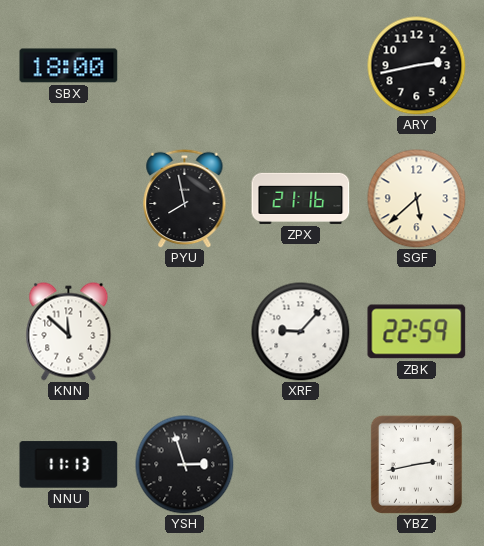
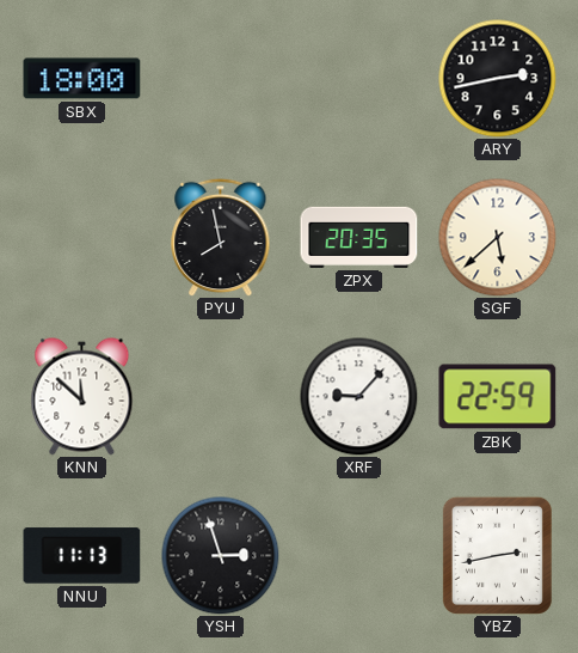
ZPX: 21:16 -> 20:35 (359, 237)
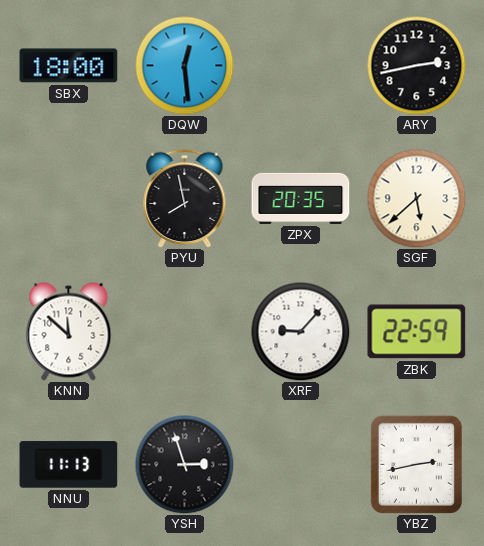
DQW: none -> 12:29 (185, 66)
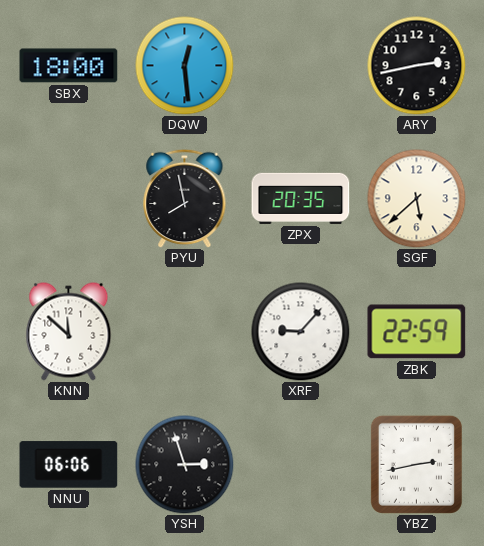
NNU: 11:13 -> 06:06 (69, 465)
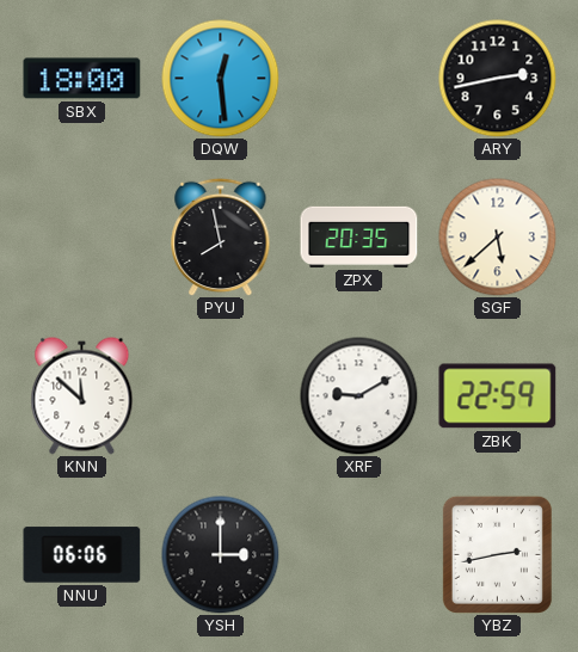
XRF: 9:07 -> 9:10 (359, 396)
YSH: 2:57 -> 3:00 (221, 555)
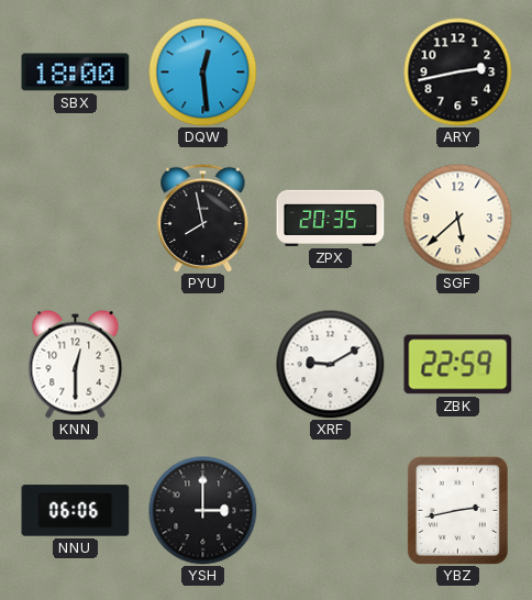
KNN: 11:52 -> 12:30 (76, 365)
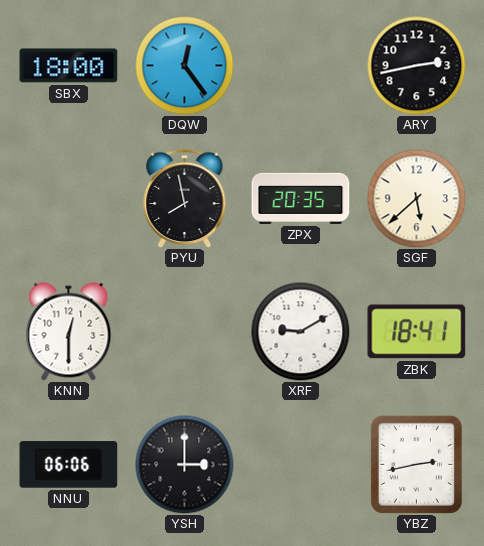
DQW: 12:29 -> 12:24 (185, 66)
ZBK: 22:59 -> 18:41 (417, 332)
